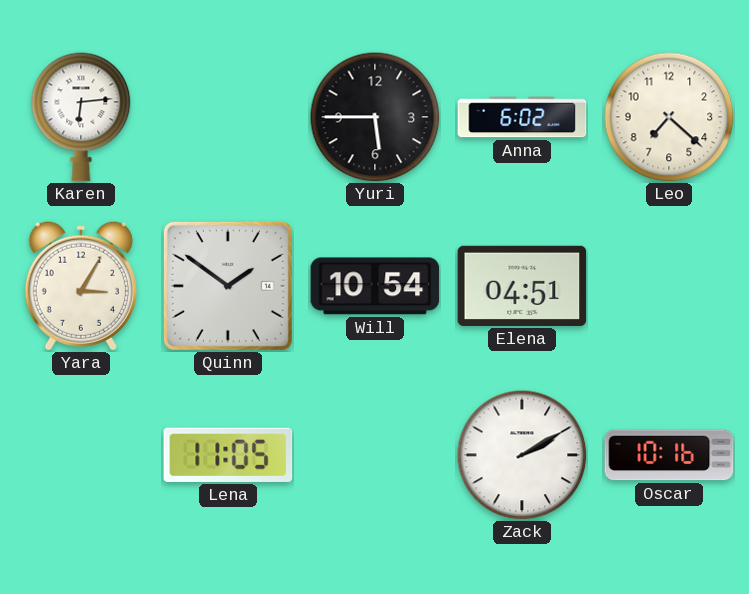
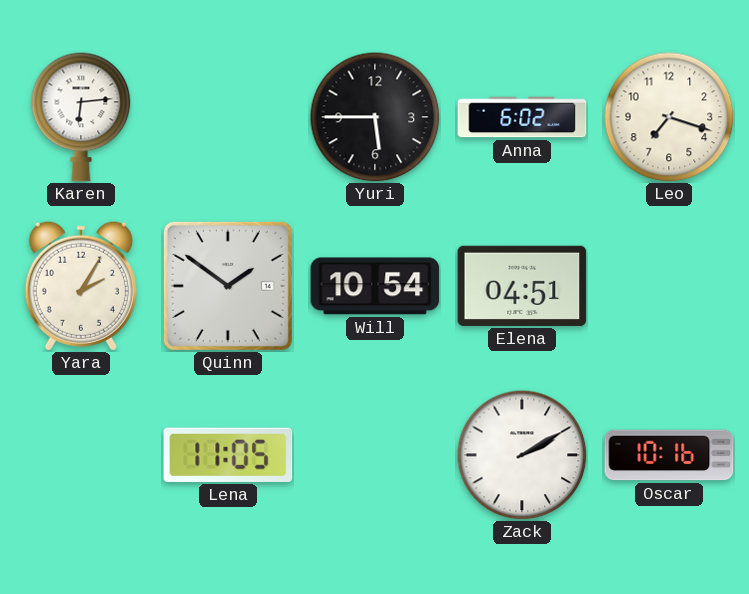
Leo: 7:22 -> 7:18 (669, 117)
Yara: 3:05 -> 2:05 (81, 286)
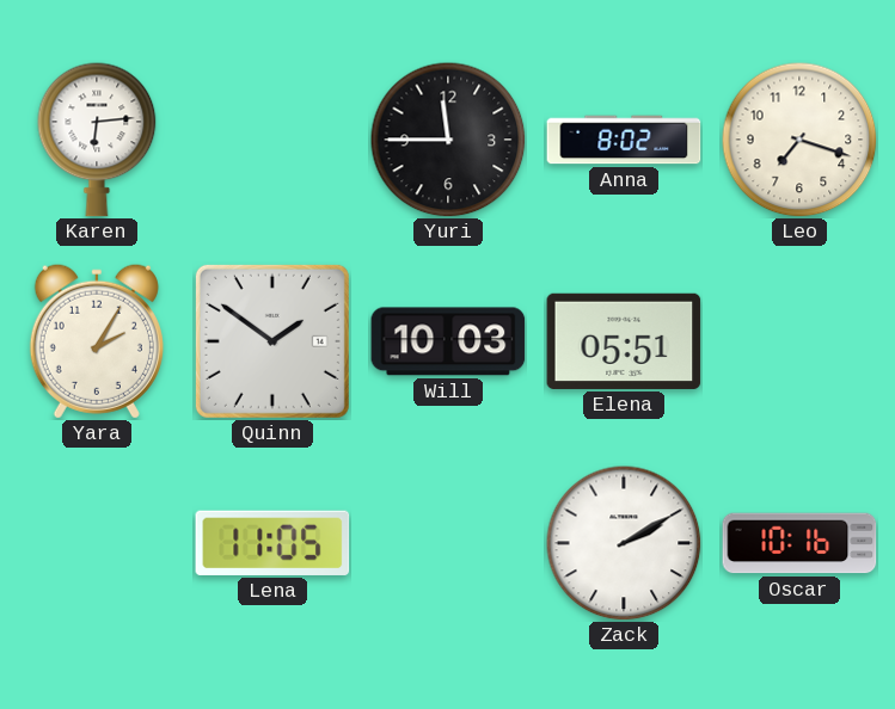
Yuri: 5:45 -> 11:45 (448, 140)
Anna: 6:02 -> 8:02 (624, 140)
Will: 10:54 -> 10:03 (448, 341)
Elena: 04:51 -> 05:51 (624, 341)
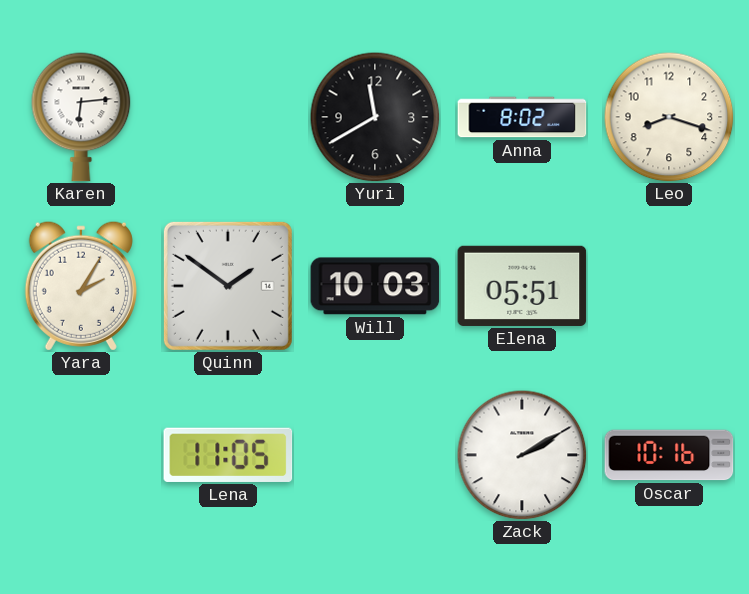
Yuri: 11:45 -> 11:40 (375, 117)
Leo: 7:18 -> 8:18 (669, 117)
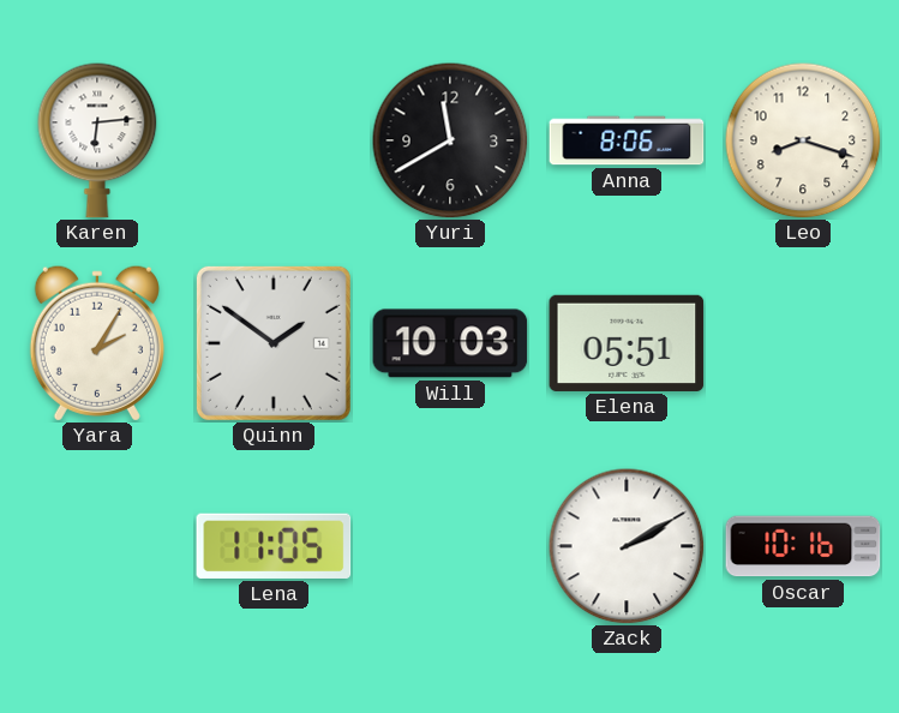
Anna: 8:02 -> 8:06 (627, 140)
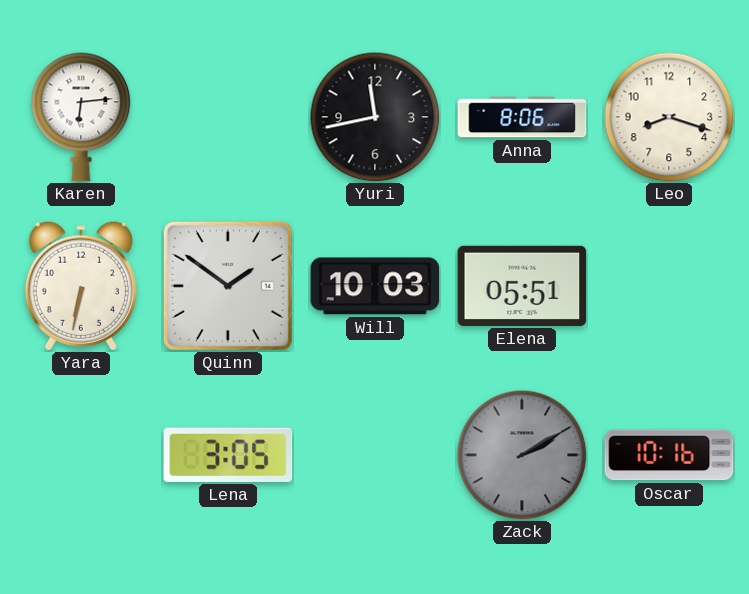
Yuri: 11:40 -> 11:43 (375, 117)
Yara: 2:05 -> 6:32 (81, 286)
Lena: 11:05 -> 3:05 (228, 455)
Zack dial: white -> grey (522, 455)
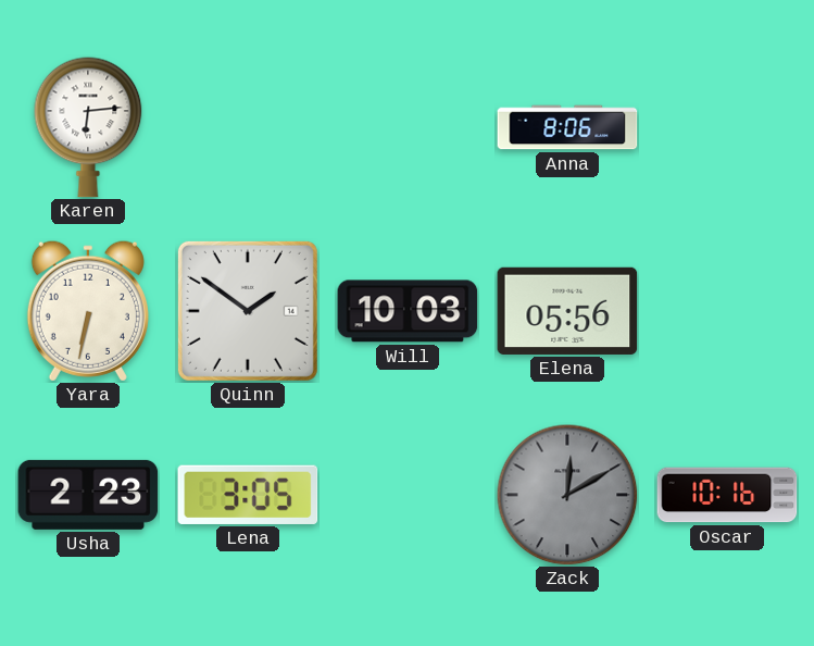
Yuri: 11:43 -> none (375, 117)
Leo: 8:18 -> none (669, 117)
Elena: 05:51 -> 05:56 (567, 311)
Usha: none -> 2:23 (88, 495)
Zack: 2:10 -> 12:10 (567, 495)
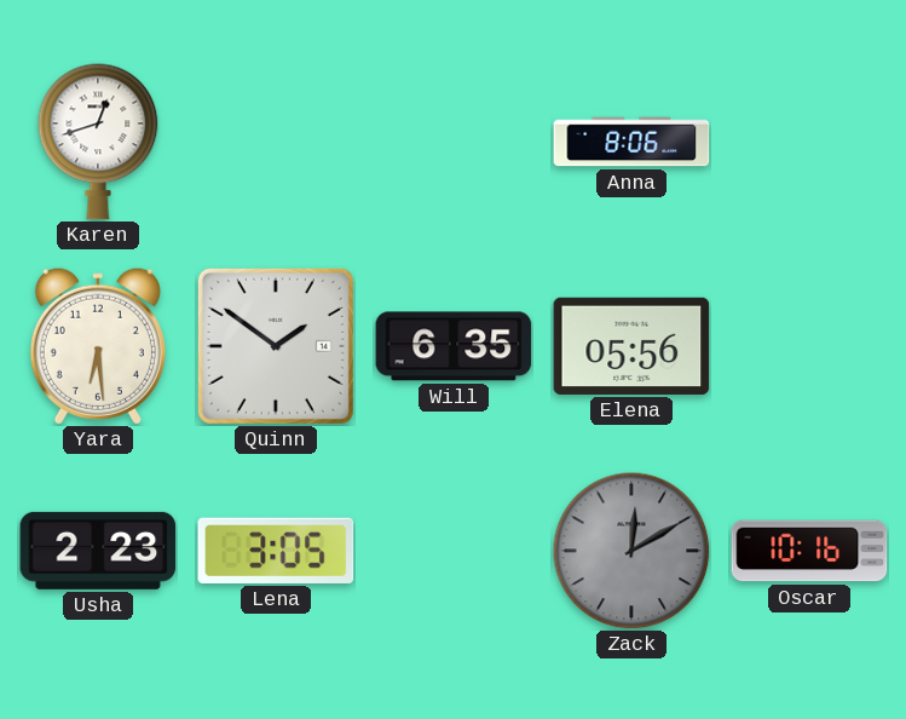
Karen: 6:14 -> 12:42 (98, 142)
Yara: 6:32 -> 6:29 (98, 346)
Will: 10:03 -> 6:35 (454, 346)
